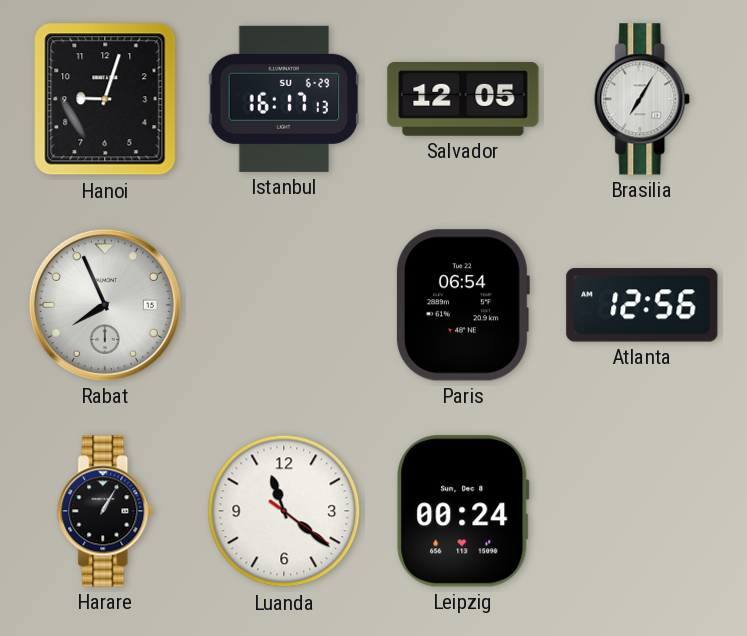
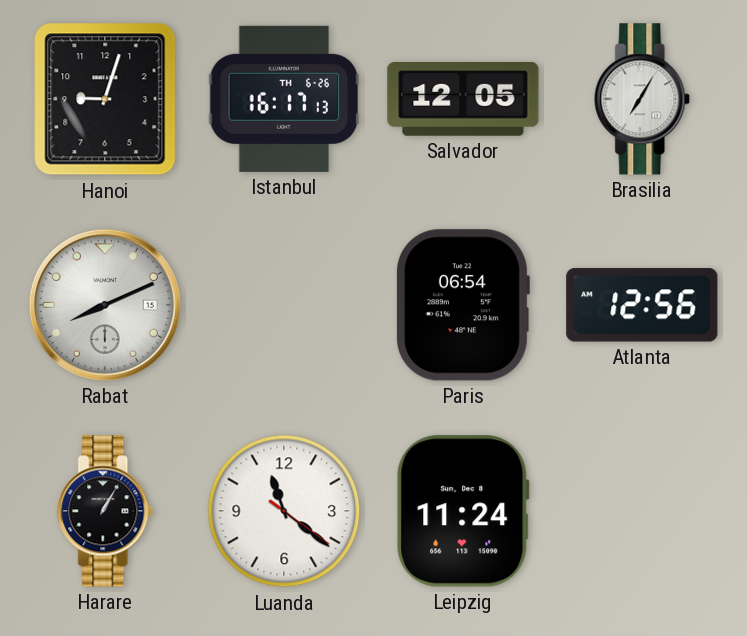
Istanbul date: SU 6-29 -> TH 6-26 (284, 99)
Rabat: 7:56 -> 8:11 (105, 305)
Leipzig: 00:24 -> 11:24 (463, 511)
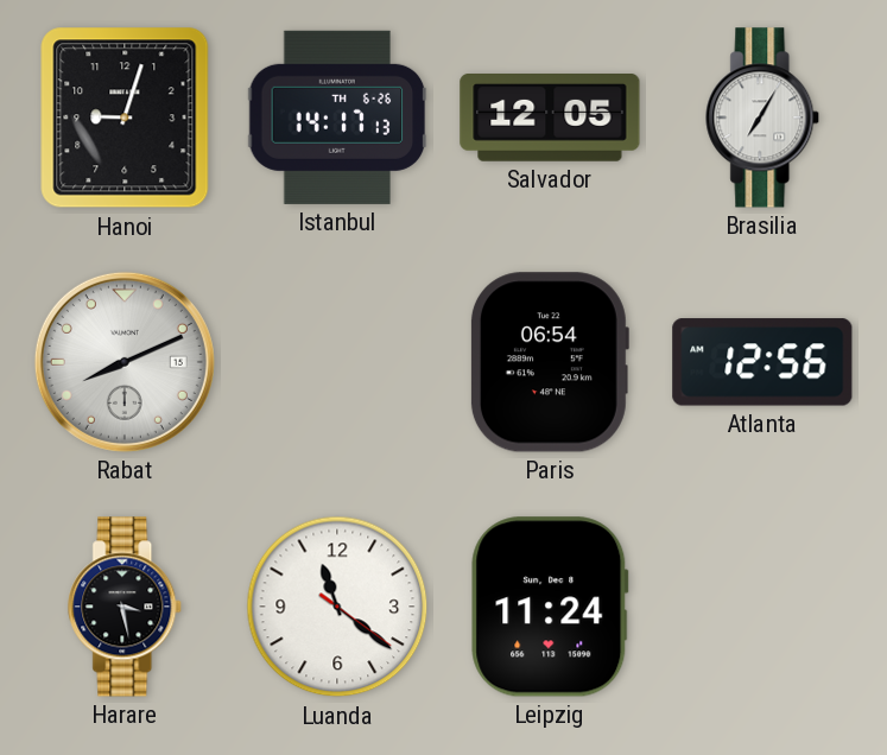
Istanbul: 16:17 -> 14:17 (337, 118)
Harare: 1:05 -> 3:28 (126, 607)
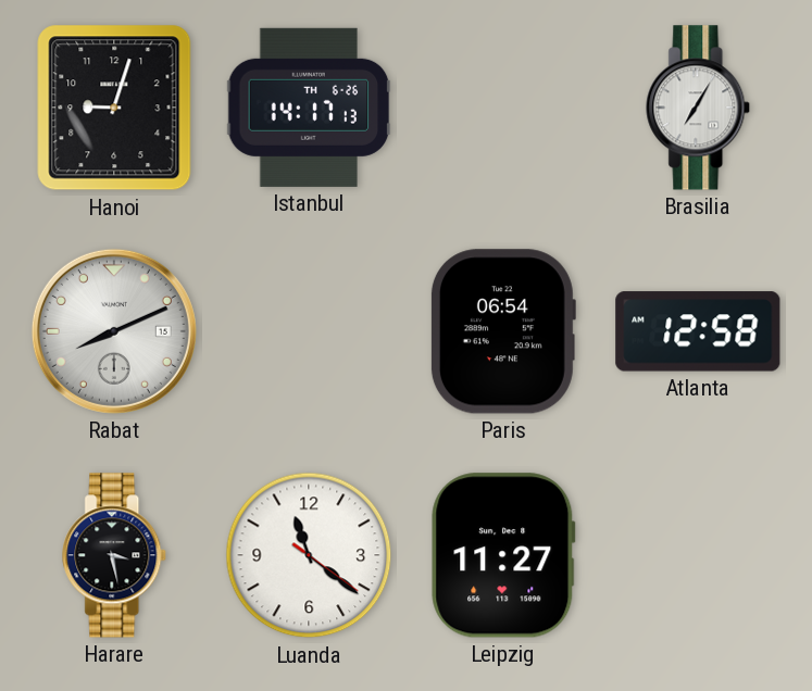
Salvador: 12:05 -> none (550, 119)
Atlanta: 12:56 -> 12:58 (698, 331)
Leipzig: 11:24 -> 11:27 (503, 555)
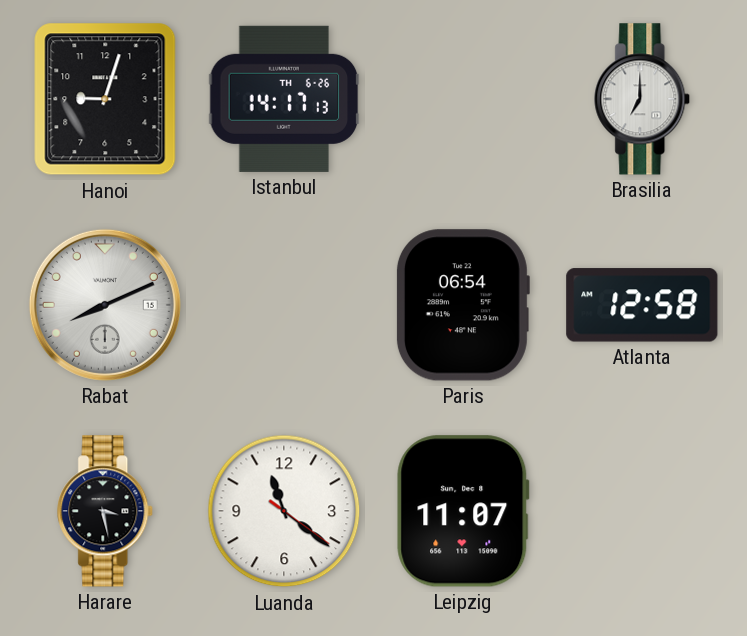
Brasilia: 7:05 -> 7:00 (643, 99)
Leipzig: 11:27 -> 11:07 (463, 511)
